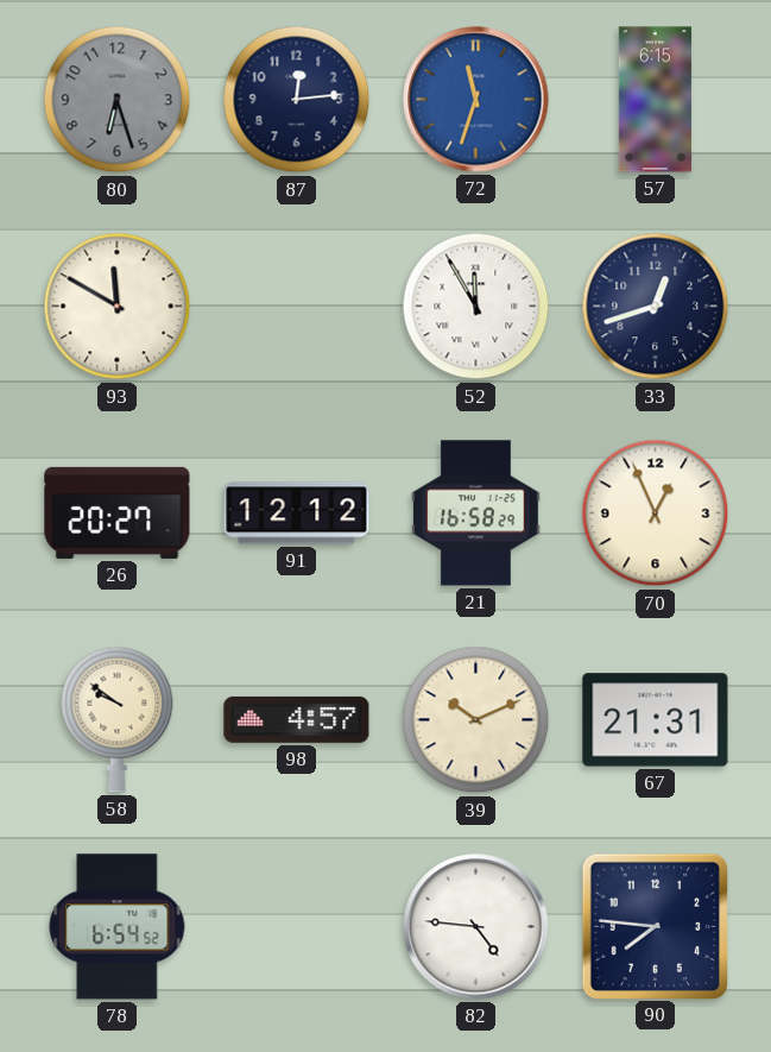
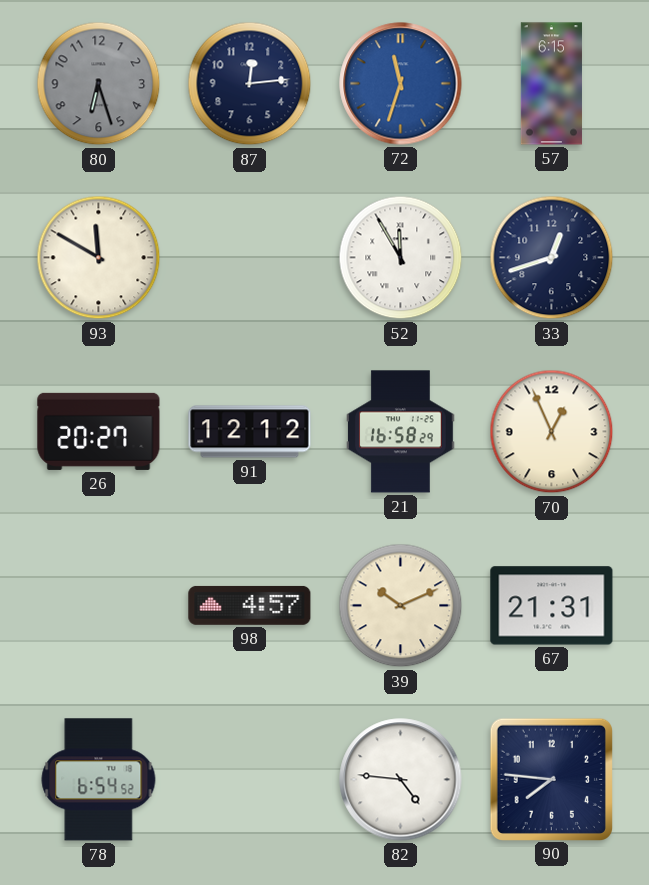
58: 9:51 -> none (118, 719)
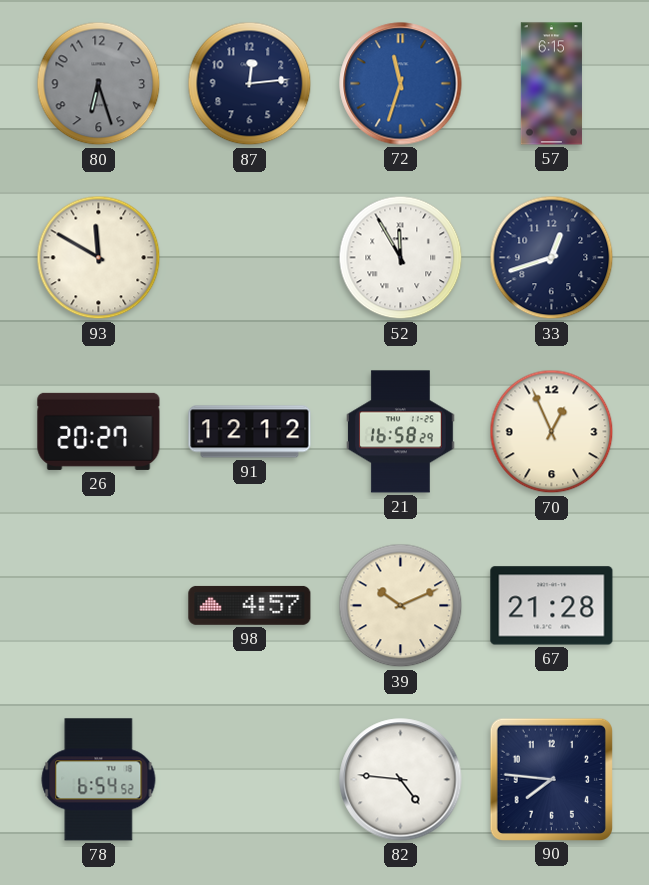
67: 21:31 -> 21:28 (552, 606)
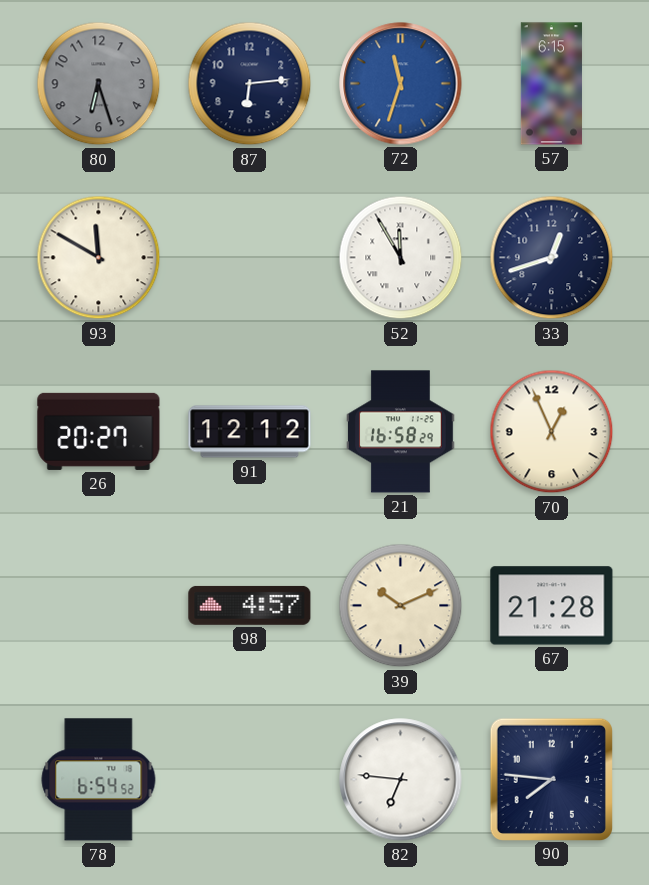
87: 12:14 -> 6:14 (250, 84)
82: 4:46 -> 6:46 (401, 780)
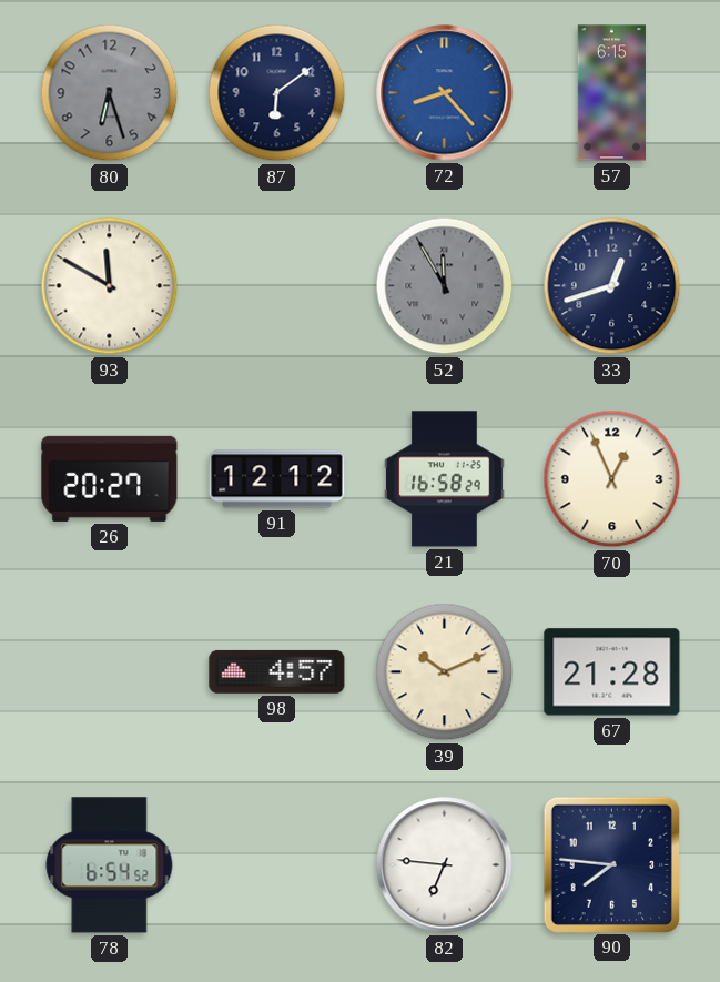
87: 6:14 -> 6:09 (277, 93)
72: 11:33 -> 8:23 (445, 93)
52 dial: white -> grey (445, 286)
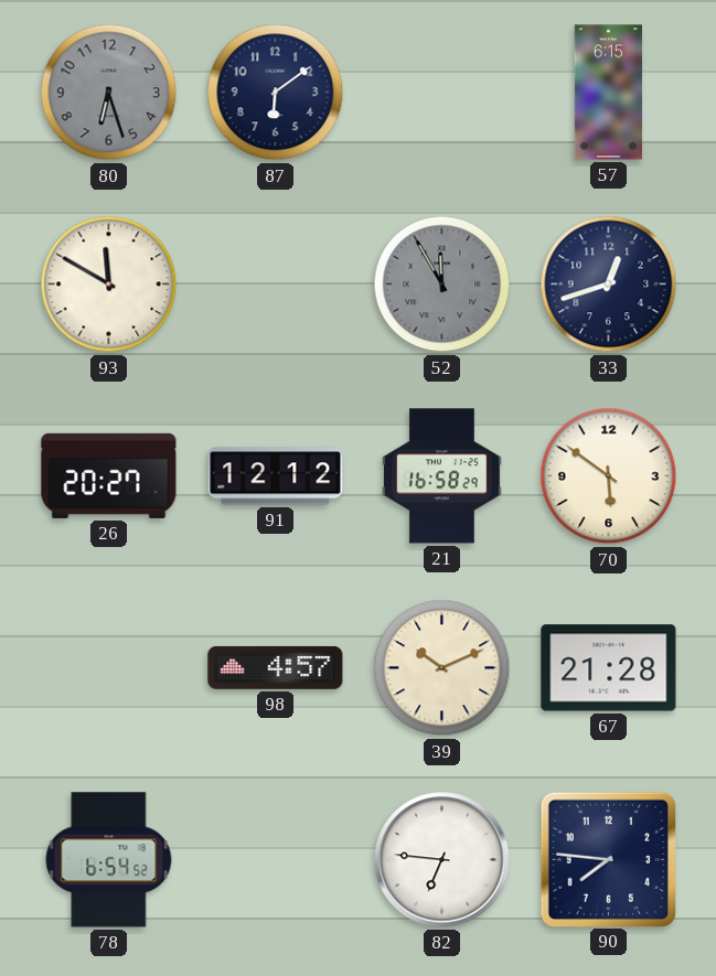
72: 8:23 -> none (445, 93)
70: 12:56 -> 5:51 (609, 476)
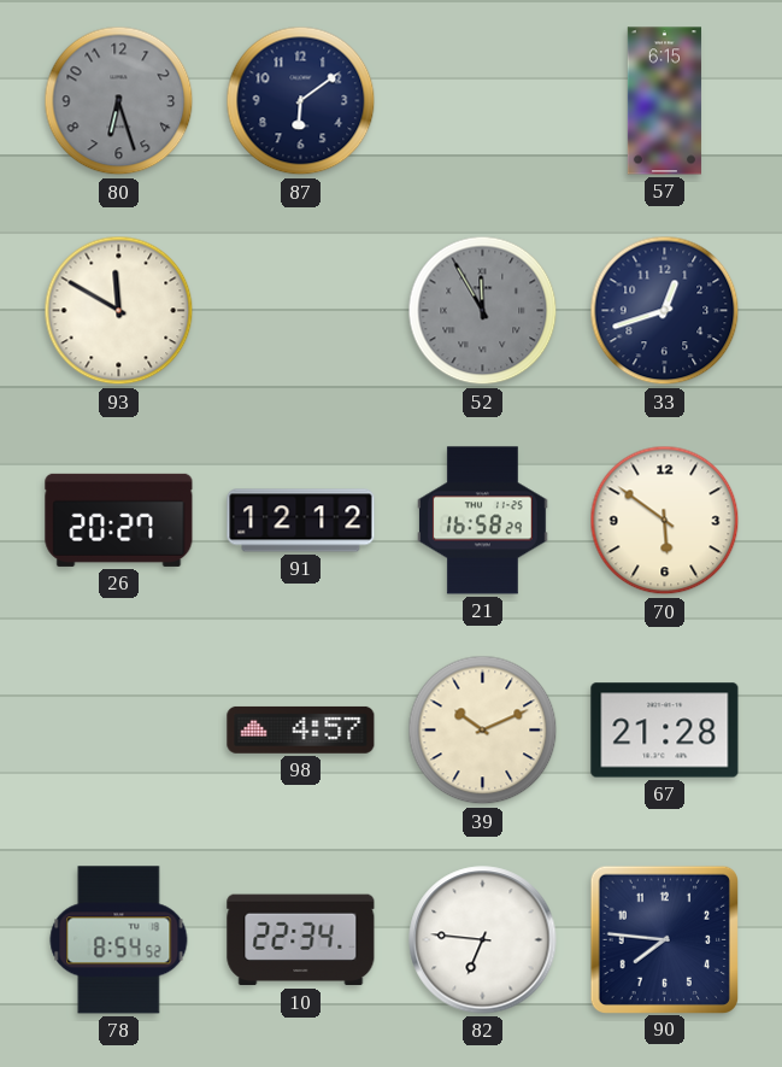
78: 6:54 -> 8:54 (119, 940)
10: none -> 22:34 (301, 940)
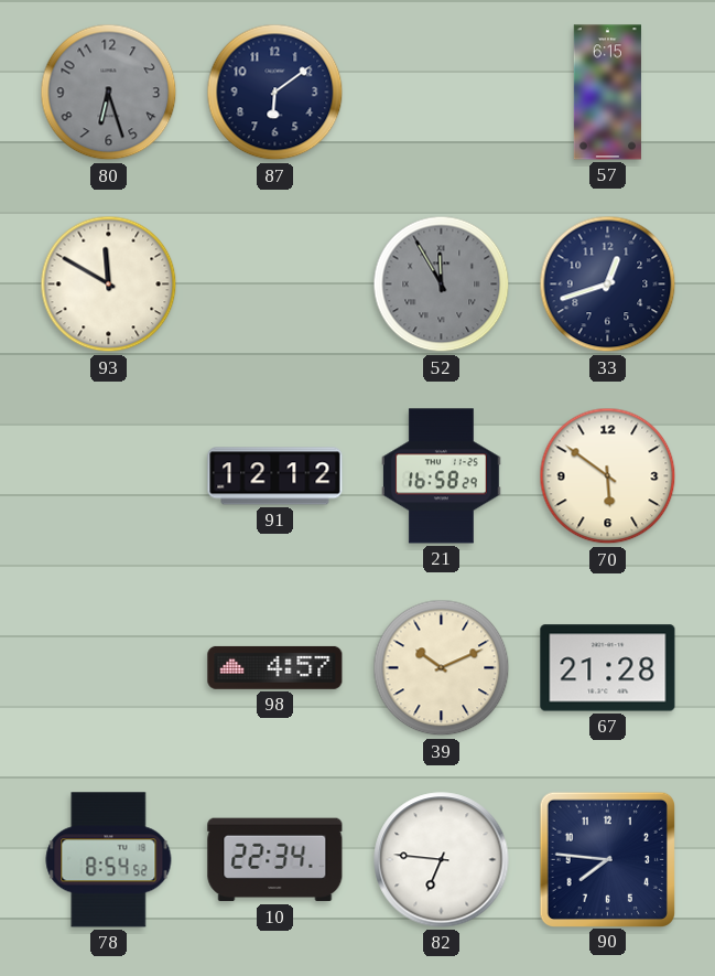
26: 20:27 -> none (119, 520)
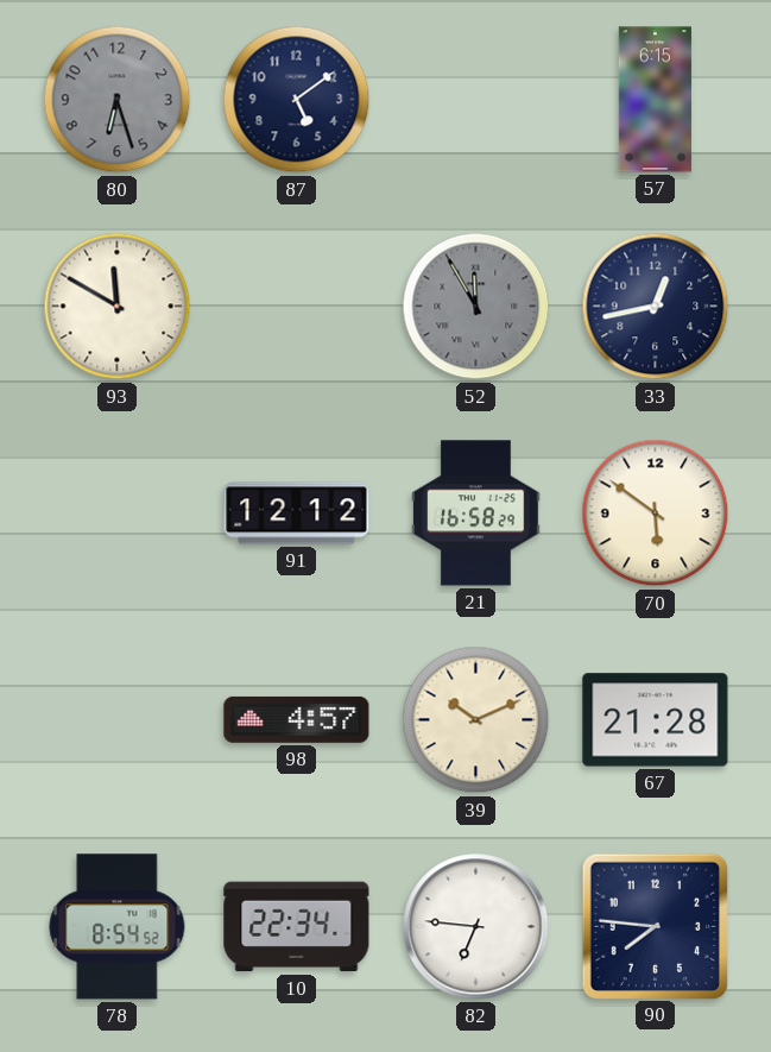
87: 6:09 -> 5:09 (297, 100)
33: 12:42 -> 12:43 (656, 307)
